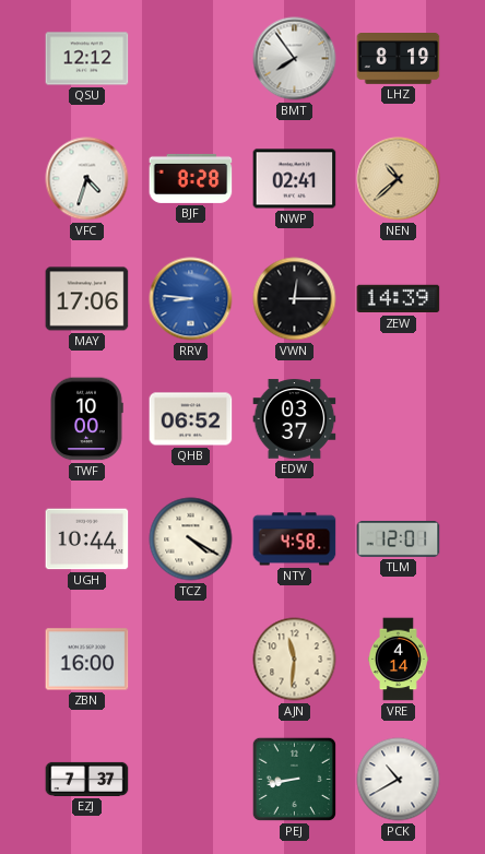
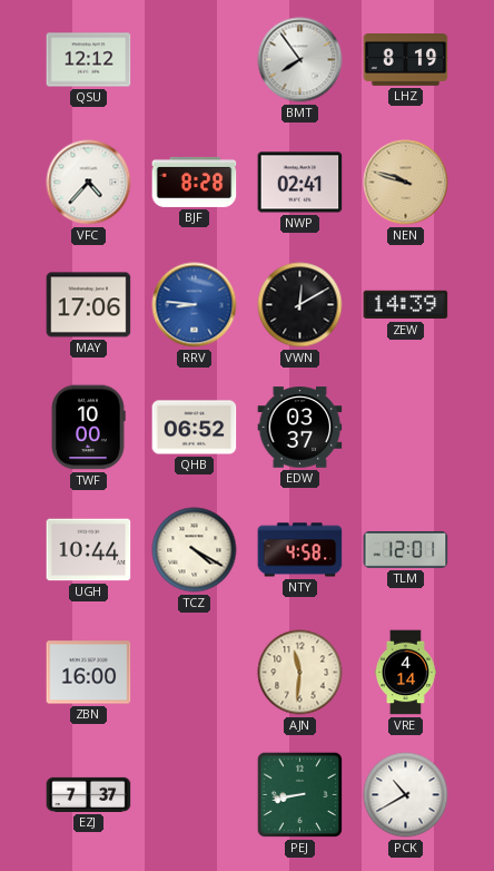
VFC: 4:33 -> 4:37 (89, 183)
NEN: 10:38 -> 9:48 (406, 183)
VWN: 12:15 -> 12:10 (300, 305)
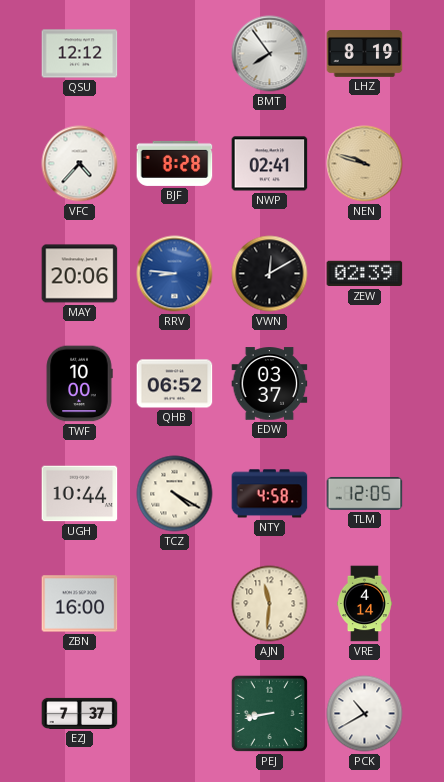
MAY: 17:06 -> 20:06 (80, 274)
ZEW: 14:39 -> 02:39 (365, 274)
TLM: 12:01 -> 12:05 (365, 493)
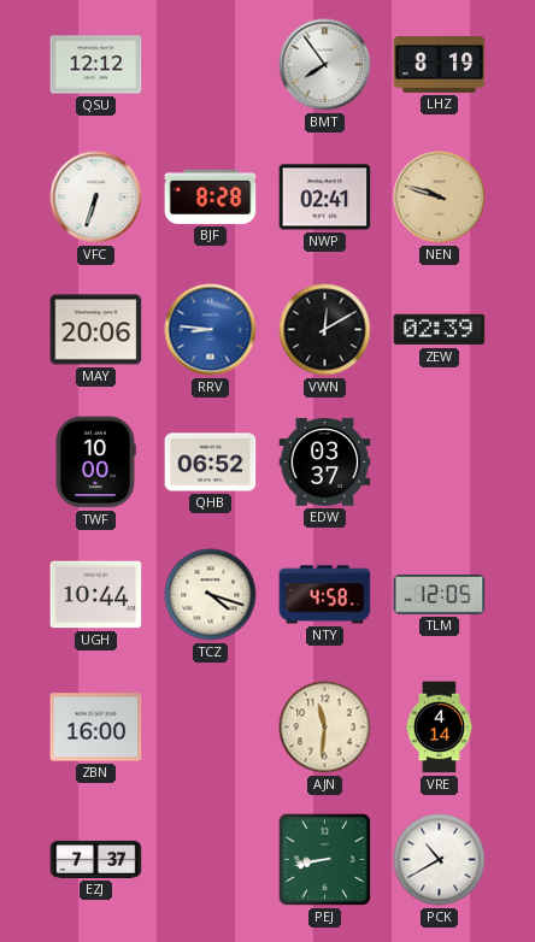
VFC: 4:37 -> 6:33 (96, 198)
TCZ: 4:20 -> 4:18 (211, 595)
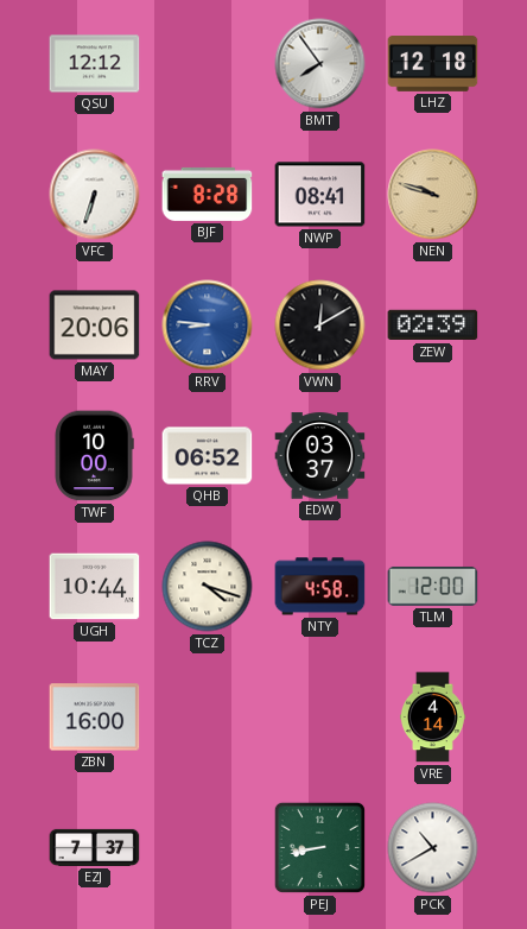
LHZ: 8:19 -> 12:18 (433, 64)
NWP: 02:41 -> 08:41 (320, 195)
TLM: 12:05 -> 12:00 (433, 586)
AJN: 11:31 -> none (325, 728)
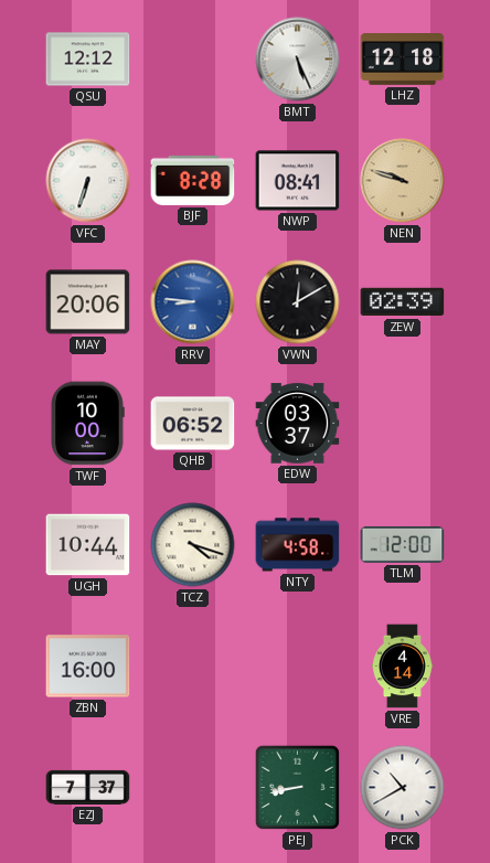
BMT: 7:54 -> 5:26 (298, 60)
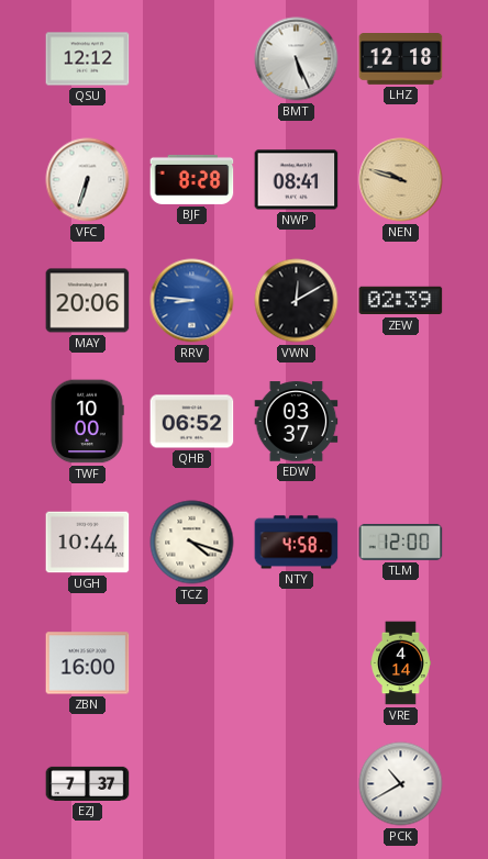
PEJ: 8:43 -> none (297, 787)
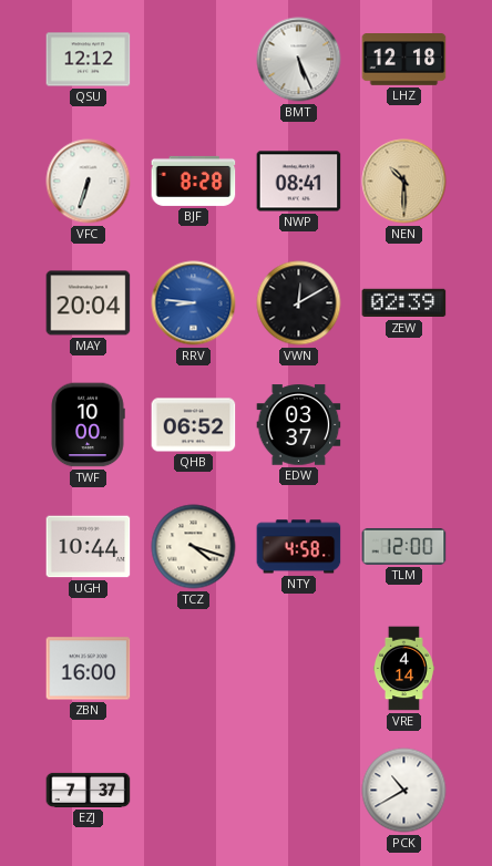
NEN: 9:48 -> 10:30 (404, 182)
MAY: 20:06 -> 20:04 (89, 303)
